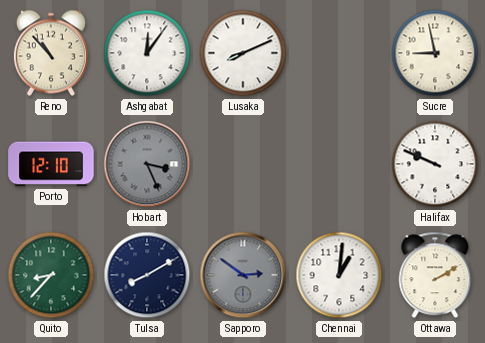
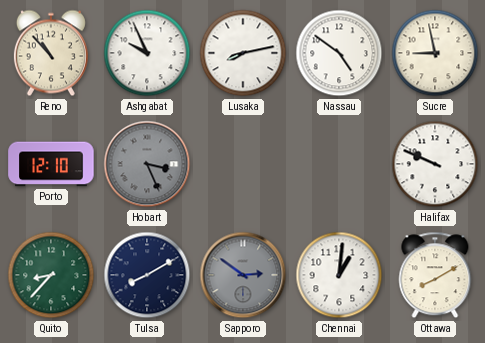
Ashgabat: 12:06 -> 9:56 (147, 53)
Lusaka: 8:11 -> 8:13 (243, 53)
Nassau: none -> 4:51 (339, 53)
Ottawa: 2:10 -> 8:10 (435, 275)
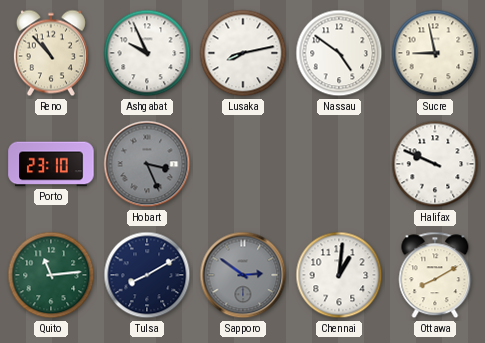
Porto: 12:10 -> 23:10 (51, 164)
Quito: 8:37 -> 11:14 (51, 275)
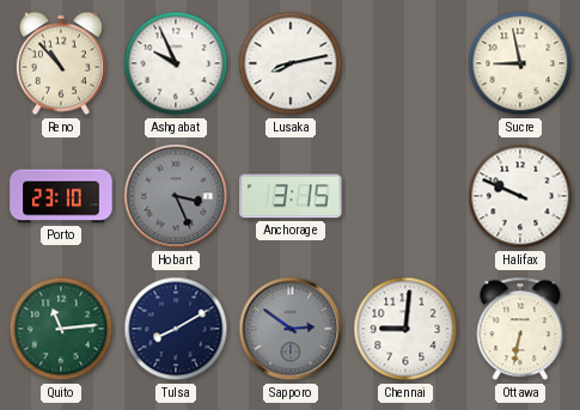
Nassau: 4:51 -> none (339, 53)
Anchorage: none -> 3:15 (291, 196)
Chennai: 1:01 -> 9:01 (405, 329)
Ottawa: 8:10 -> 6:32 (520, 329)
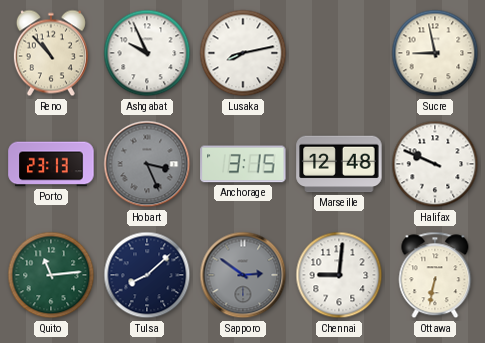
Porto: 23:10 -> 23:13 (51, 164)
Marseille: none -> 12:48 (339, 164)
Tulsa: 8:10 -> 8:08 (147, 275)
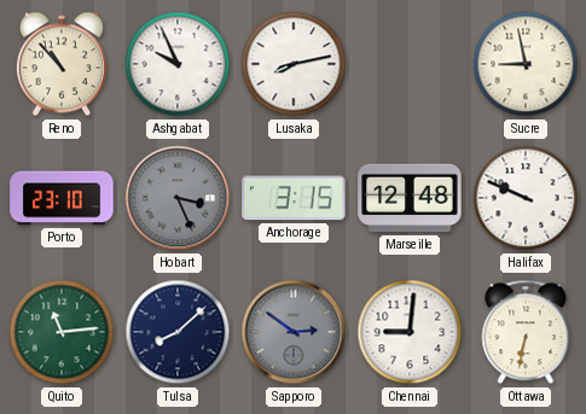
Porto: 23:13 -> 23:10 (62, 198)
